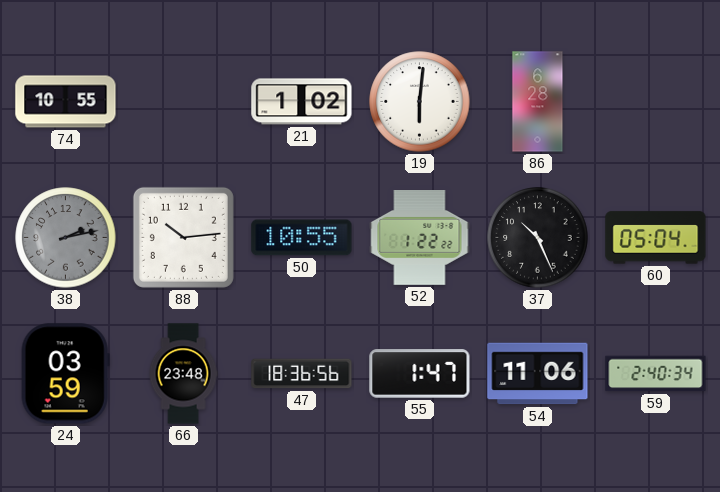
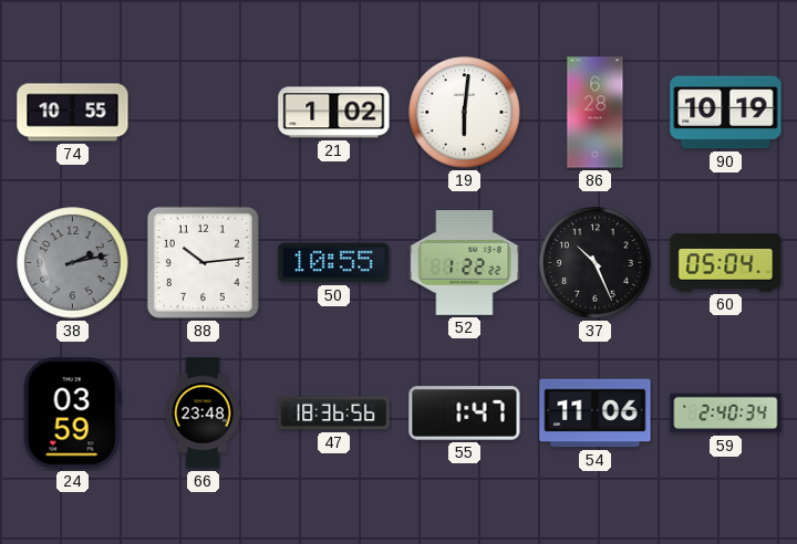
90: none -> 10:19 (726, 113)
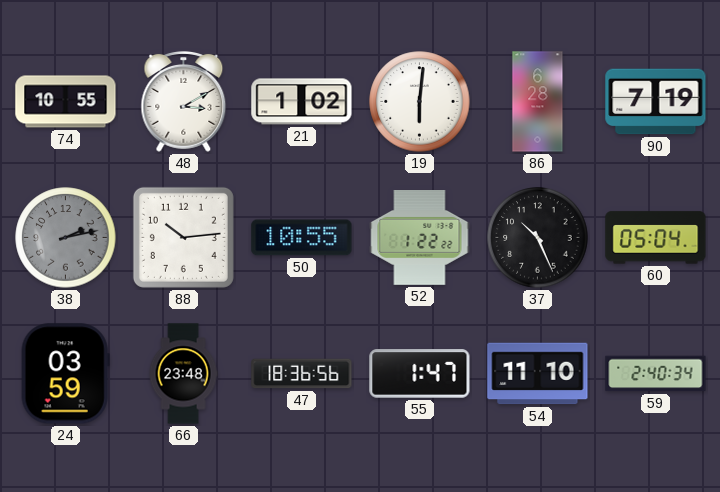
48: none -> 3:10 (184, 102)
90: 10:19 -> 7:19 (656, 102)
54: 11:06 -> 11:10 (538, 374)
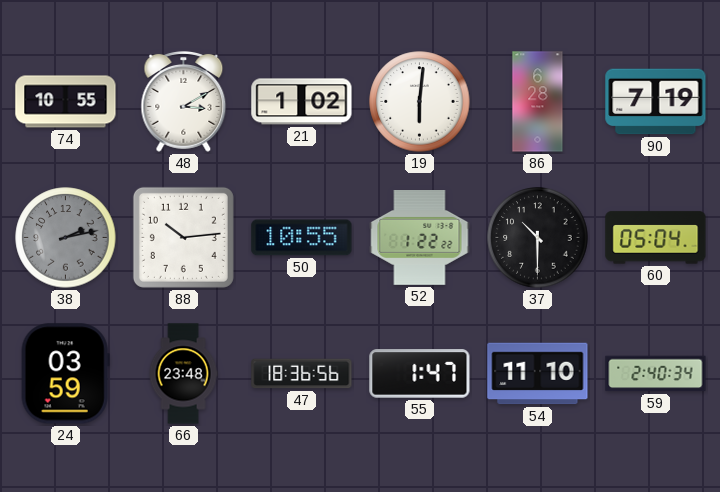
37: 10:26 -> 10:30 (538, 238)
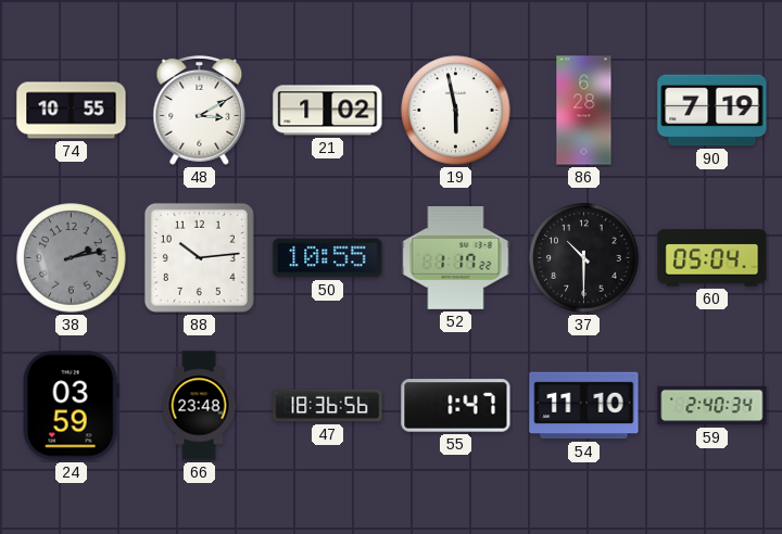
19: 6:01 -> 5:58 (456, 111)
52: 1:22 -> 1:17 (456, 258)
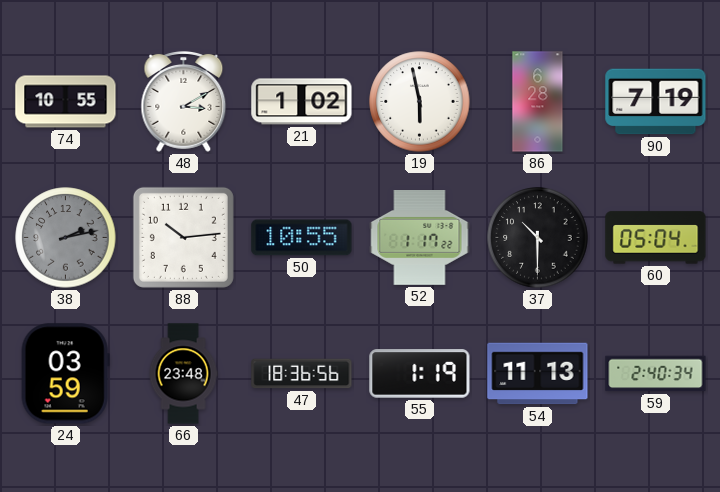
55: 1:47 -> 1:19 (420, 374)
54: 11:10 -> 11:13 (538, 374)
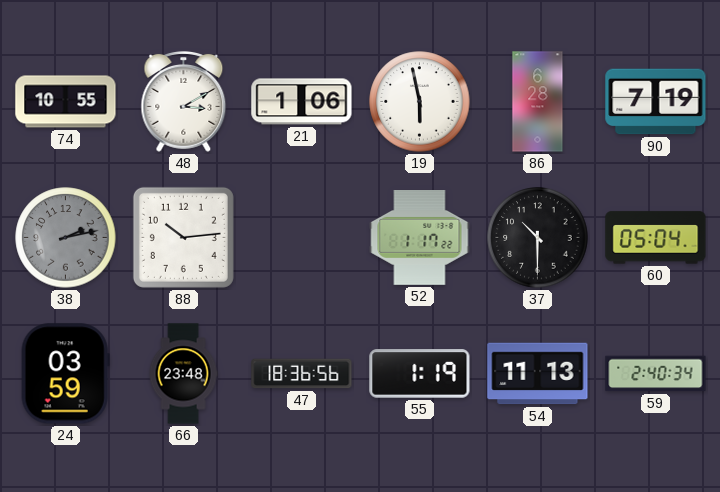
21: 1:02 -> 1:06 (302, 102)
50: 10:55 -> none (302, 238)
